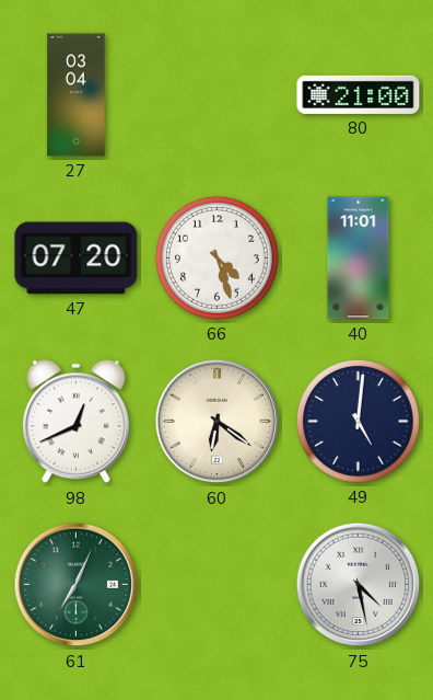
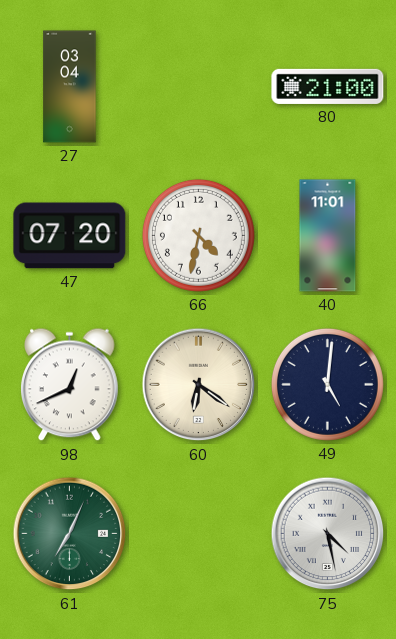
66: 4:27 -> 4:32 (198, 235)
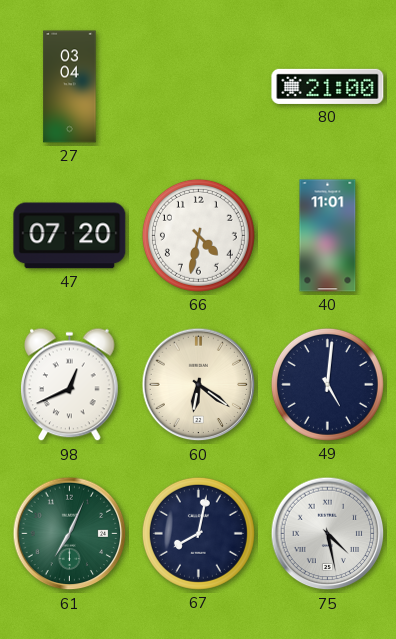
67: none -> 8:02 (198, 533)
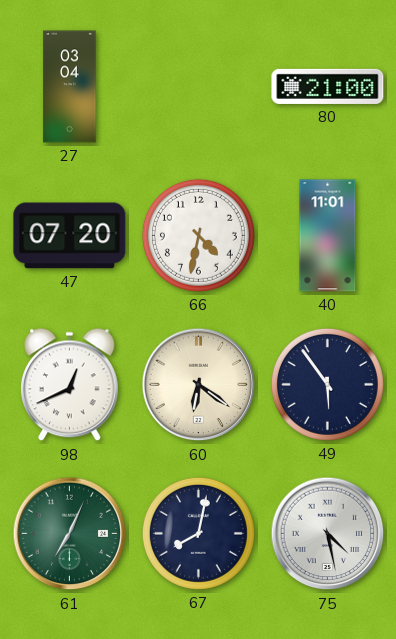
49: 5:01 -> 5:54 (327, 384)
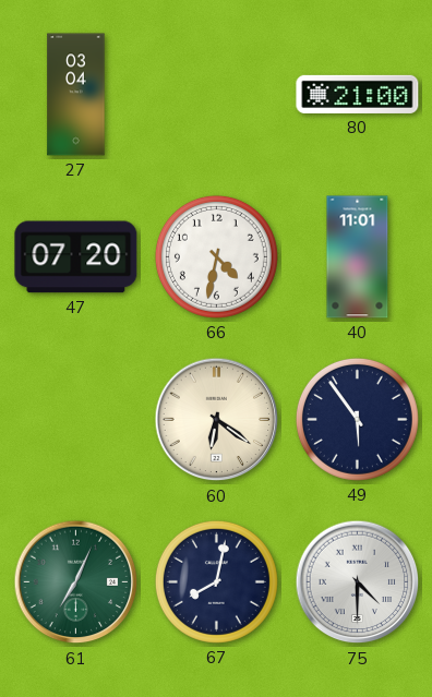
98: 12:41 -> none (70, 385)
75: 4:28 -> 4:30 (358, 582)
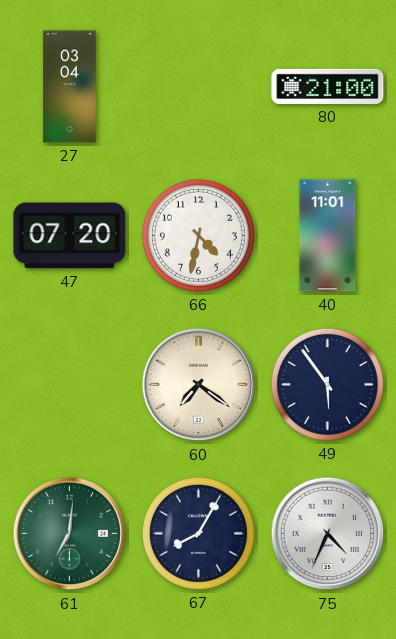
60: 6:21 -> 7:21 (199, 385)
61: 7:04 -> 7:01 (70, 534)
67: 8:02 -> 8:05 (198, 533)
75: 4:30 -> 4:34 (328, 534)
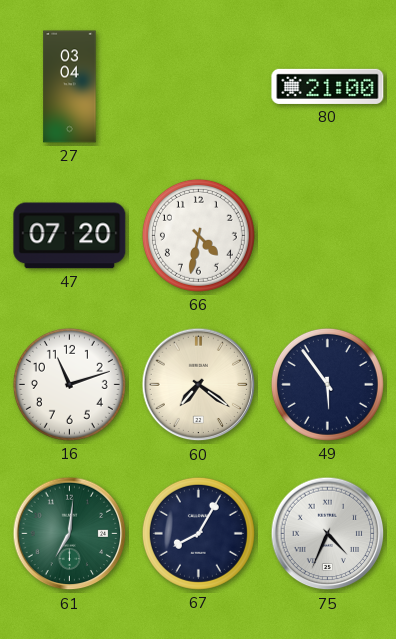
40: 11:01 -> none (328, 236)
16: none -> 11:12 (69, 384)
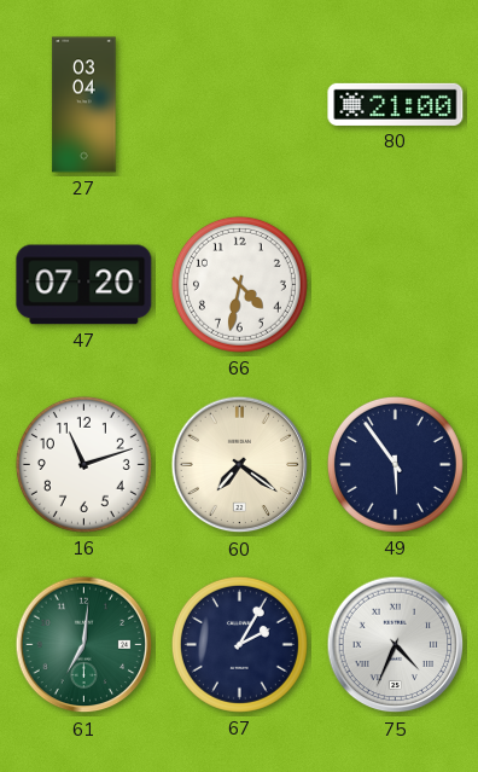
67: 8:05 -> 2:05 (239, 644)
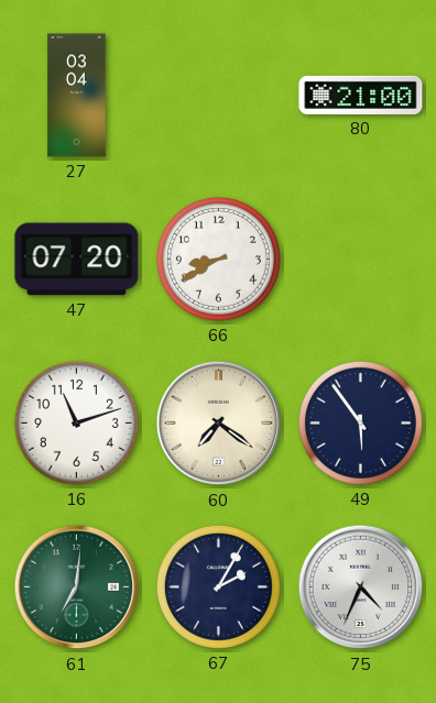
66: 4:32 -> 8:40 (218, 259)
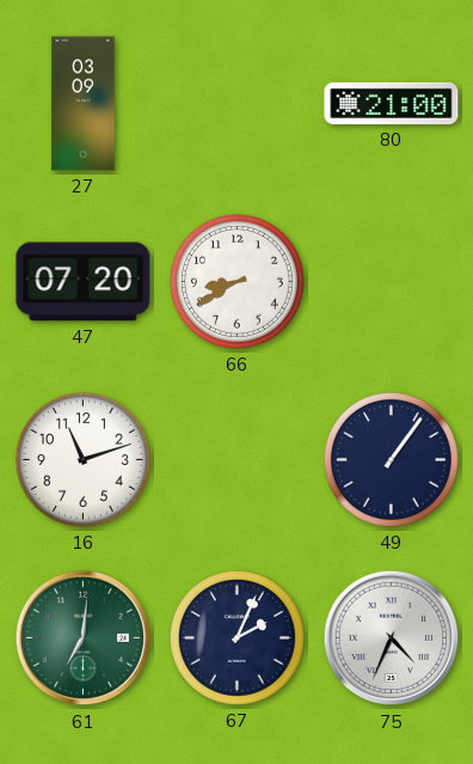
27: 03:04 -> 03:09 (84, 104)
60: 7:21 -> none (219, 424)
49: 5:54 -> 1:06 (391, 459)
67: 2:05 -> 2:04 (236, 637)
